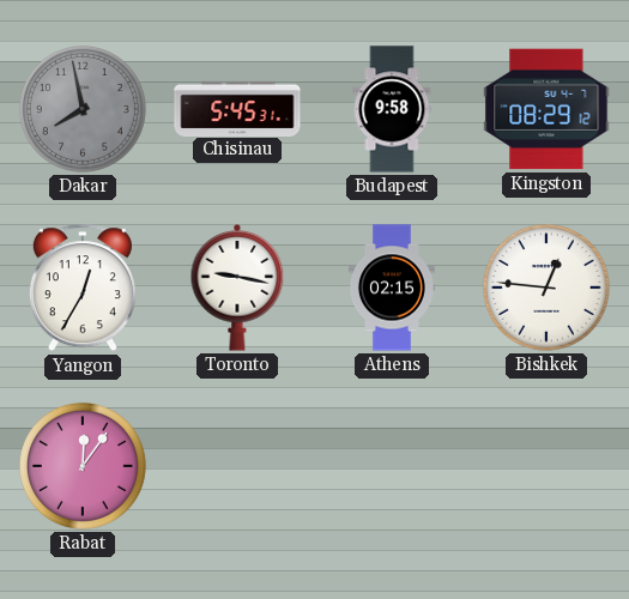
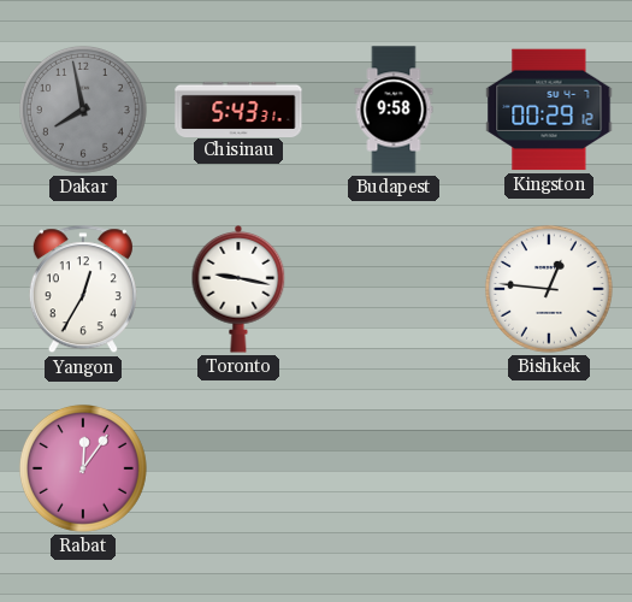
Chisinau: 5:45 -> 5:43 (238, 108)
Kingston: 08:29 -> 00:29 (549, 110)
Athens: 02:15 -> none (392, 288)
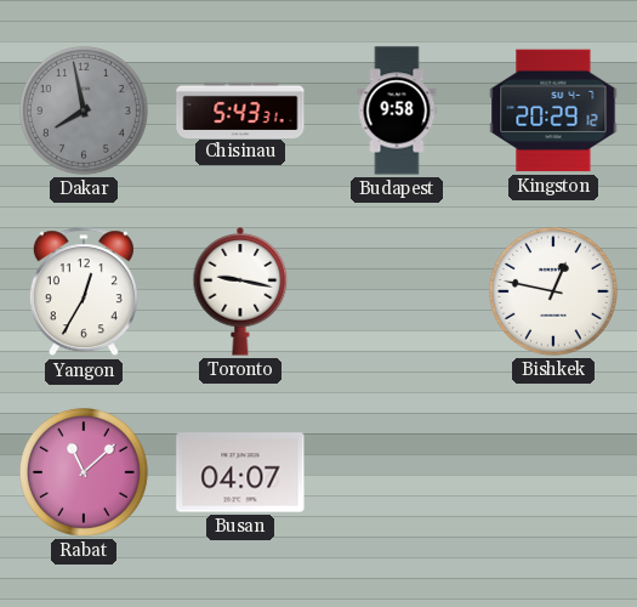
Kingston: 00:29 -> 20:29 (553, 110)
Bishkek: 12:46 -> 12:47 (553, 291)
Rabat: 12:06 -> 11:08 (84, 472)
Busan: none -> 04:07 (240, 472)
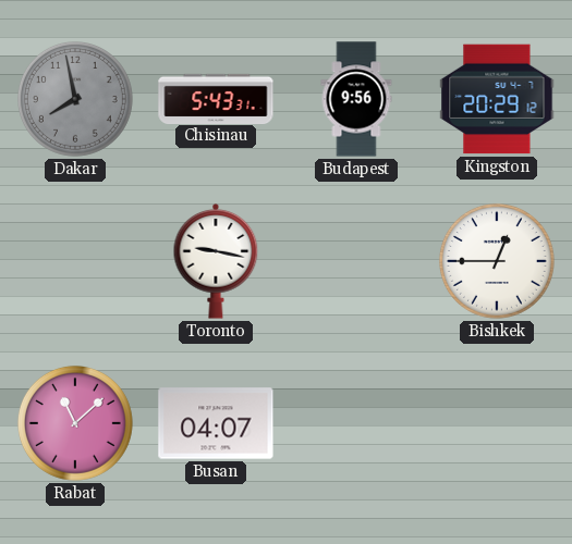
Budapest: 9:58 -> 9:56 (356, 99)
Yangon: 12:35 -> none (84, 293)
Bishkek: 12:47 -> 12:45 (497, 261)
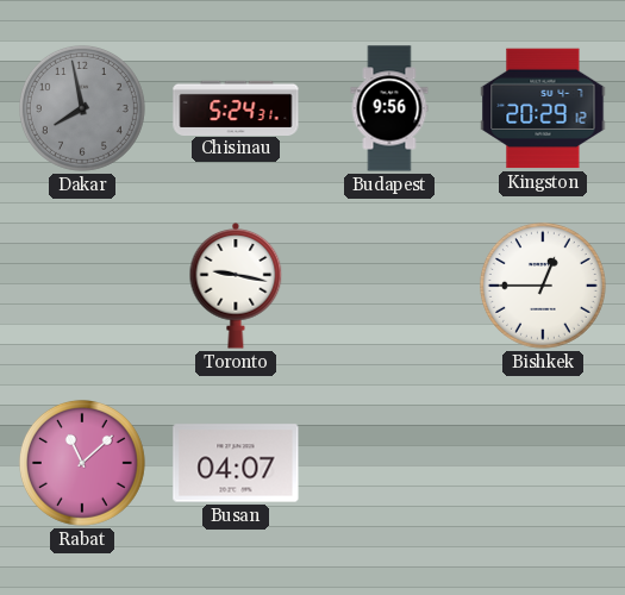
Chisinau: 5:43 -> 5:24 (236, 107)
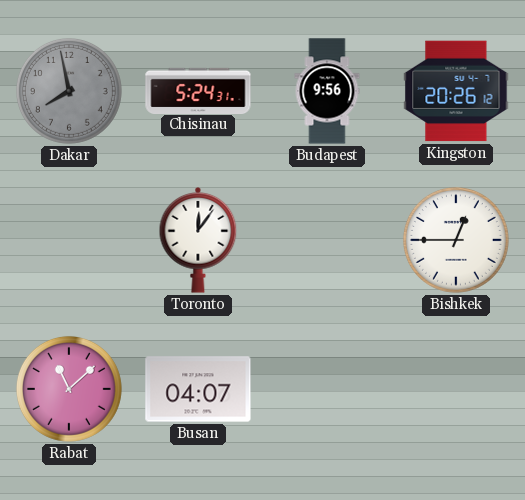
Kingston: 20:29 -> 20:26 (456, 91)
Toronto: 9:17 -> 12:06 (198, 241)
